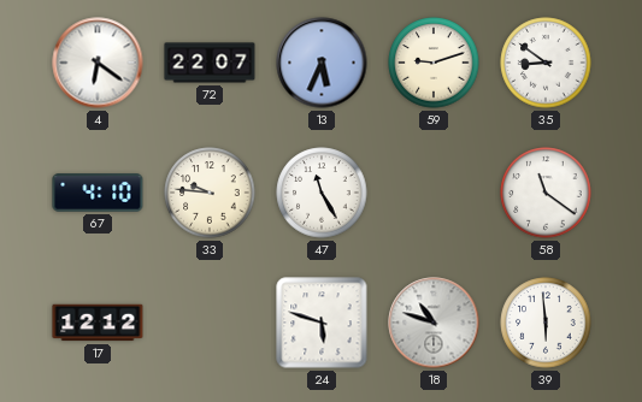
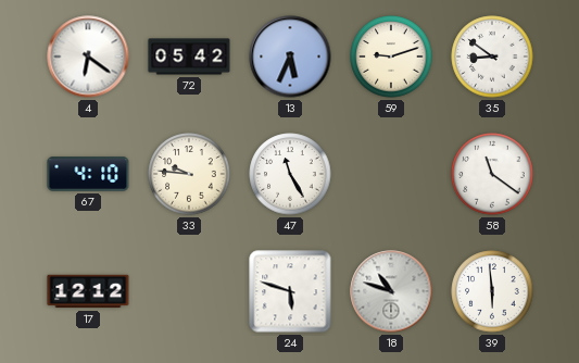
72: 22:07 -> 05:42 (189, 57)
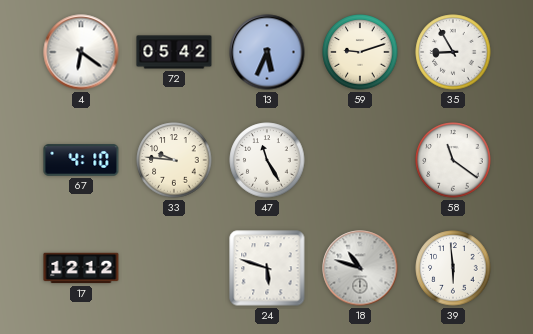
35: 8:51 -> 8:55 (453, 52)
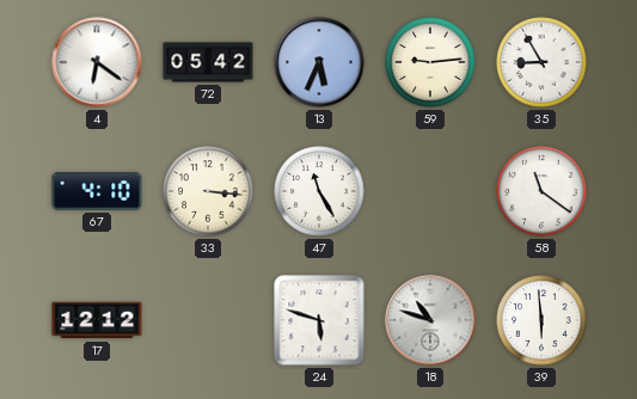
59: 9:12 -> 9:14 (430, 62)
33: 9:46 -> 3:16 (208, 191)
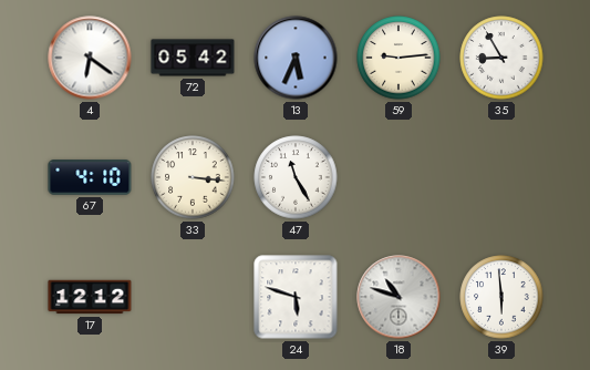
58: 11:21 -> none (541, 191)
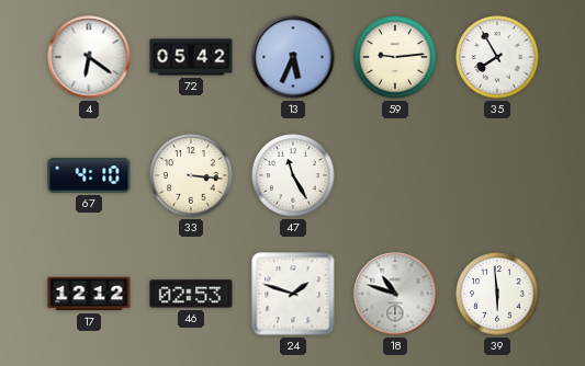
35: 8:55 -> 7:55 (497, 57)
46: none -> 02:53 (191, 294)
24: 5:48 -> 1:48 (293, 294)
